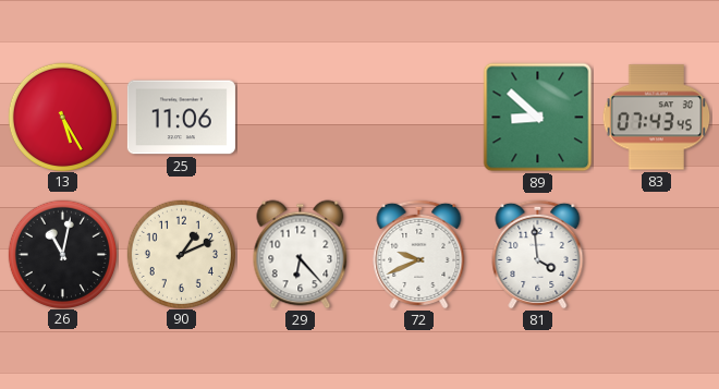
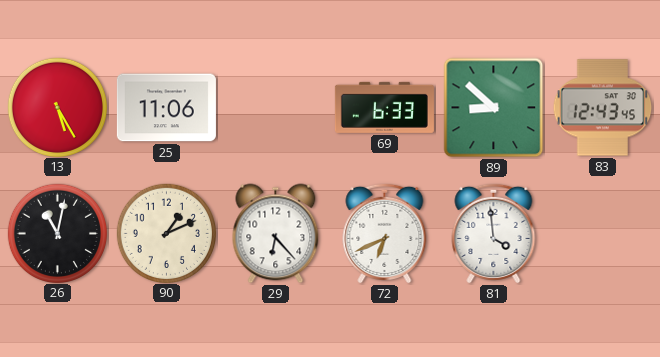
69: none -> 6:33 (384, 107)
83: 07:43 -> 12:43 (603, 108)
72: 9:41 -> 6:41 (385, 233)
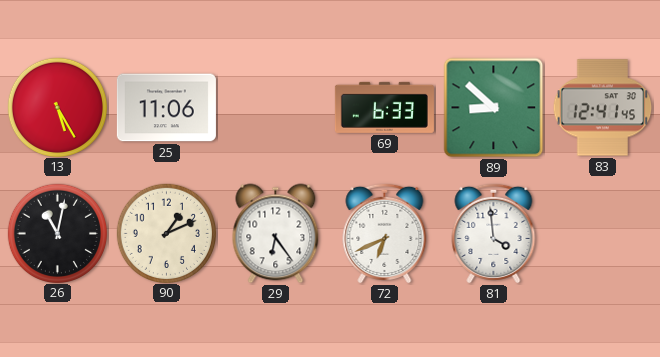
83: 12:43 -> 12:41 (603, 108)
29: 6:23 -> 6:24 (276, 234)
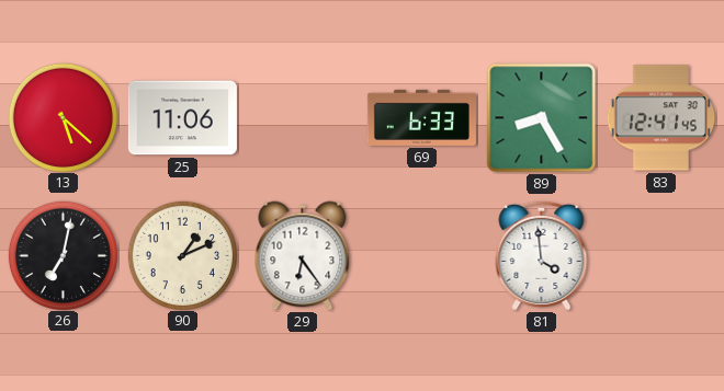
13: 5:25 -> 5:22 (63, 117)
89: 8:52 -> 8:25 (542, 118)
26: 11:02 -> 7:02 (63, 255)
72: 6:41 -> none (385, 233)
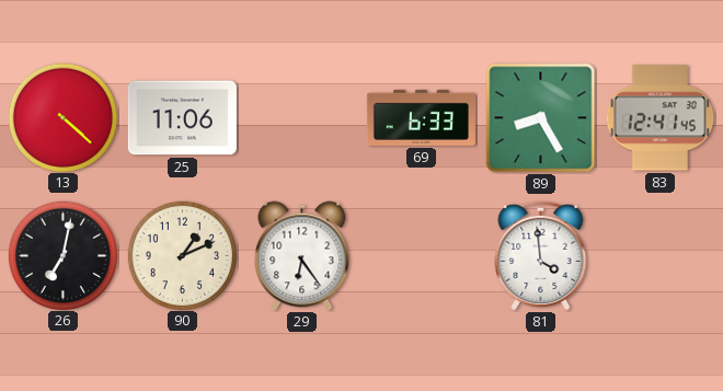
13: 5:22 -> 4:22 (62, 117)
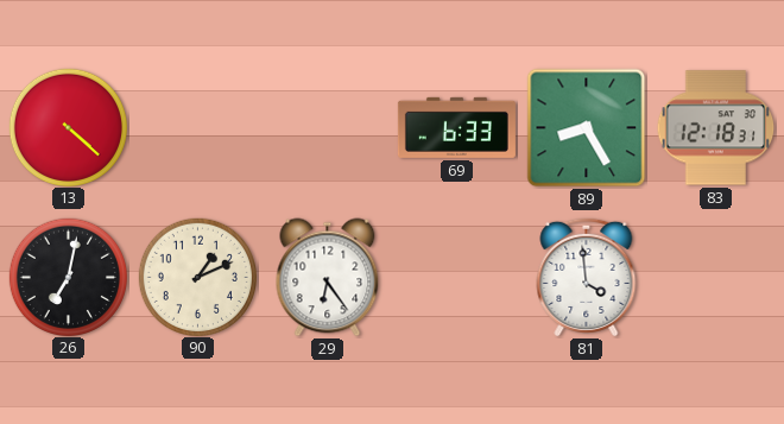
25: 11:06 -> none (182, 118)
83: 12:41 -> 12:18 (716, 128)
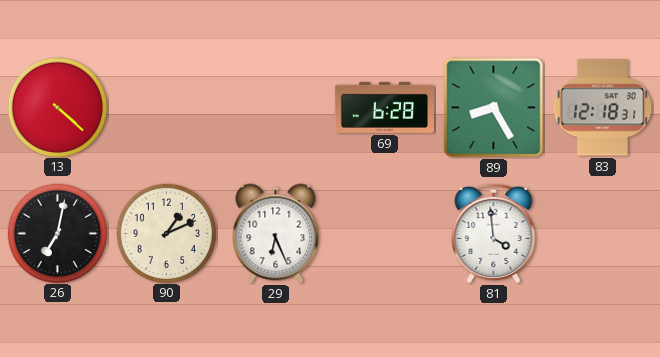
69: 6:33 -> 6:28 (384, 107)
29: 6:24 -> 6:26 (276, 234)
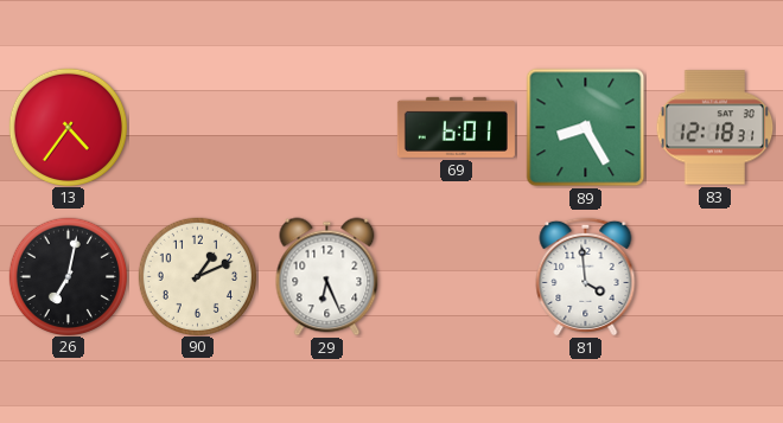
13: 4:22 -> 4:36 (68, 127)
69: 6:28 -> 6:01 (456, 127)
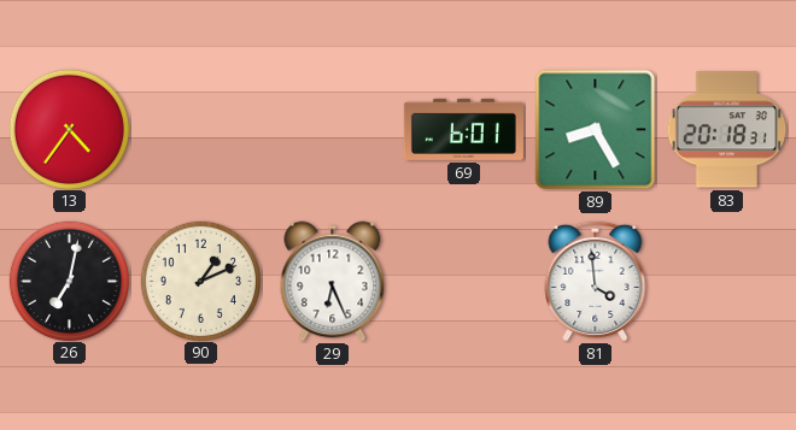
83: 12:18 -> 20:18 (727, 130)
